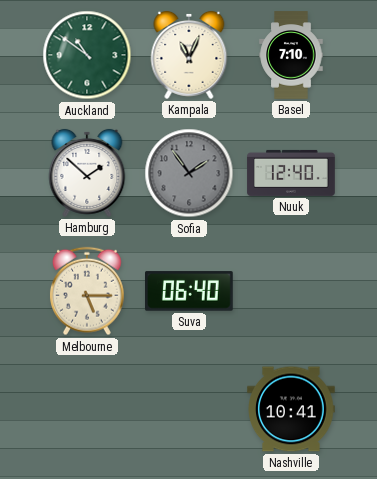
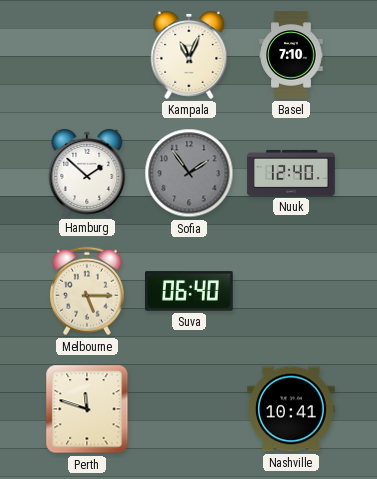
Auckland: 10:51 -> none (87, 55)
Perth: none -> 11:48 (87, 409)
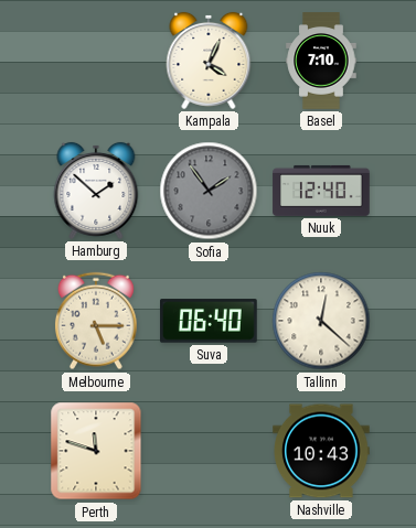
Kampala: 11:04 -> 4:04 (209, 61)
Tallinn: none -> 12:22 (321, 321)
Nashville: 10:41 -> 10:43 (321, 451)
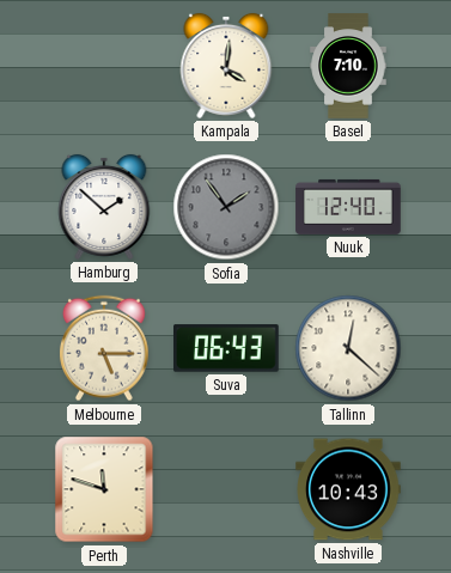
Kampala: 4:04 -> 4:01 (226, 66)
Suva: 06:40 -> 06:43 (226, 348)
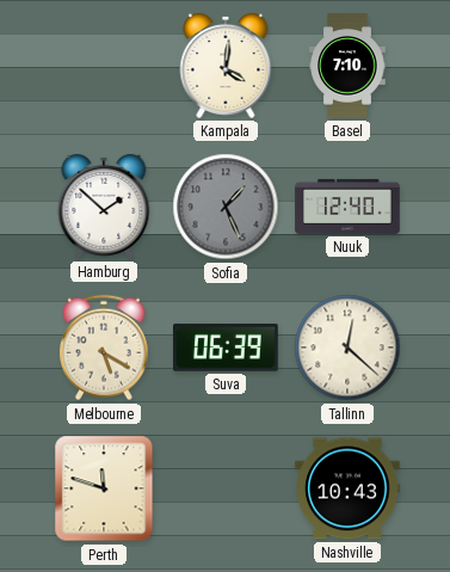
Sofia: 1:54 -> 1:26 (226, 207)
Melbourne: 5:15 -> 5:20 (104, 347)
Suva: 06:43 -> 06:39 (226, 347)
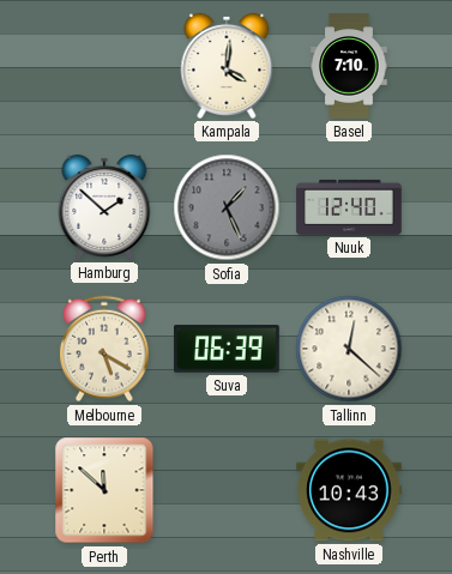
Perth: 11:48 -> 11:52 (104, 490)
